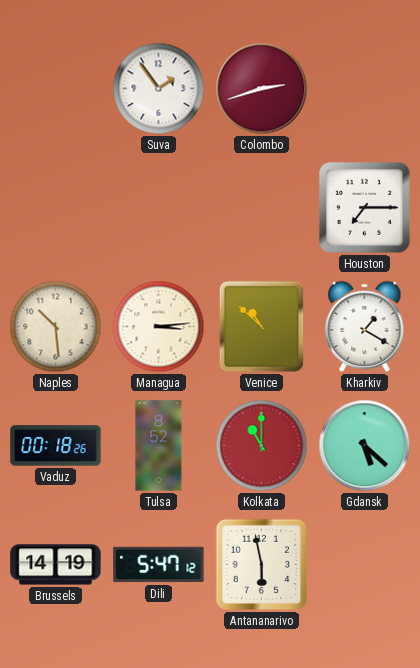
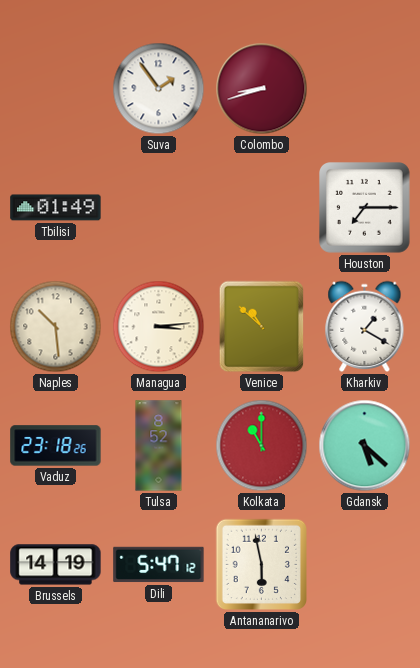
Colombo: 2:42 -> 8:42 (262, 89)
Tbilisi: none -> 01:49 (56, 208)
Vaduz: 00:18 -> 23:18 (56, 446)
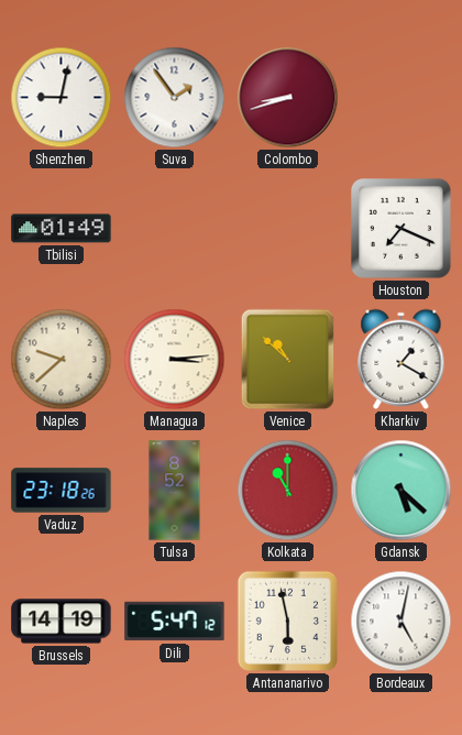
Shenzhen: none -> 9:02 (62, 98)
Houston: 7:15 -> 7:19 (402, 229)
Naples: 10:29 -> 9:38 (62, 360)
Bordeaux: none -> 5:02 (402, 622)
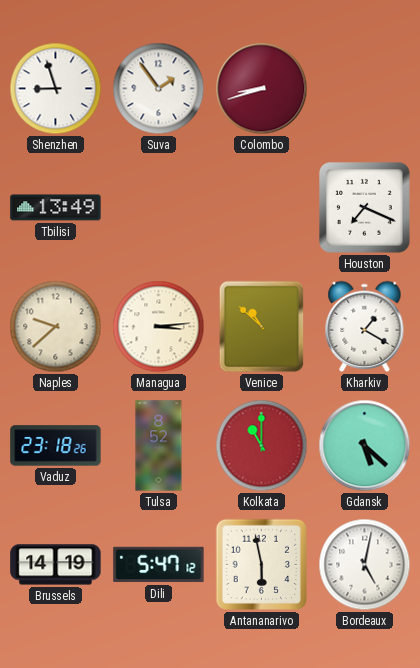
Shenzhen: 9:02 -> 8:57 (56, 89)
Tbilisi: 01:49 -> 13:49 (56, 208)
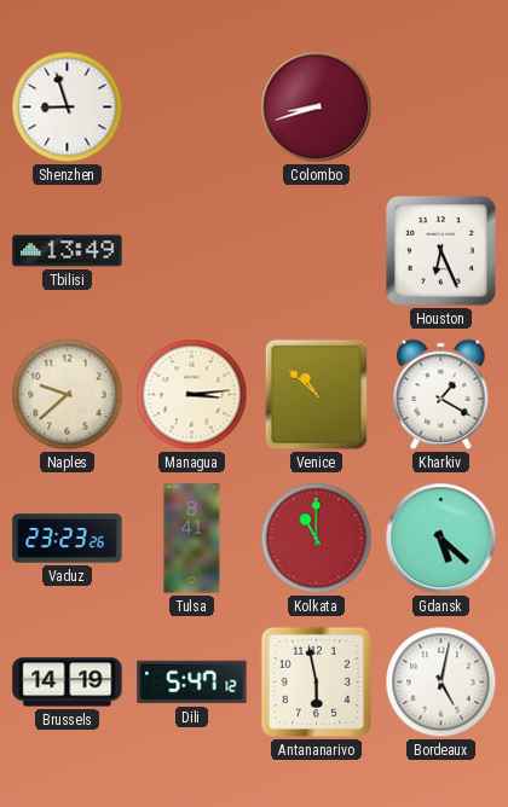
Suva: 1:54 -> none (159, 89)
Houston: 7:19 -> 6:26 (441, 251)
Vaduz: 23:18 -> 23:23 (68, 539)
Tulsa: 8:52 -> 8:41 (192, 539)
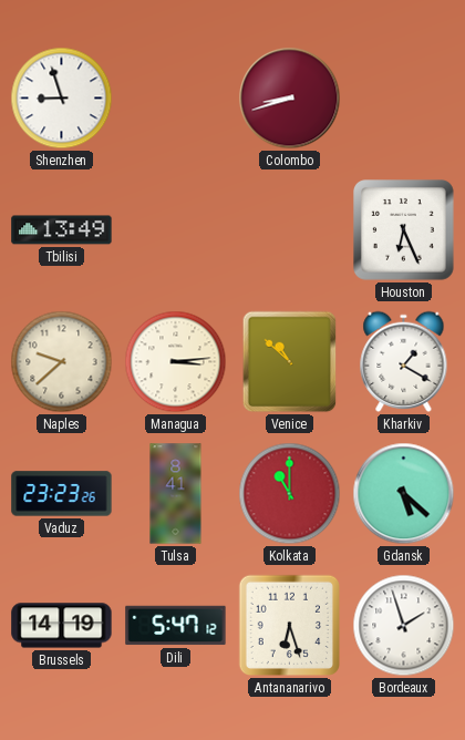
Antananarivo: 5:58 -> 6:27 (290, 626)
Bordeaux: 5:02 -> 1:57 (404, 626)
